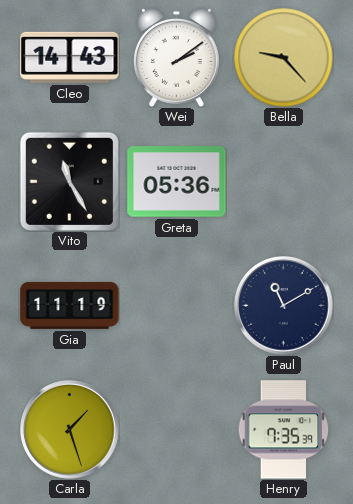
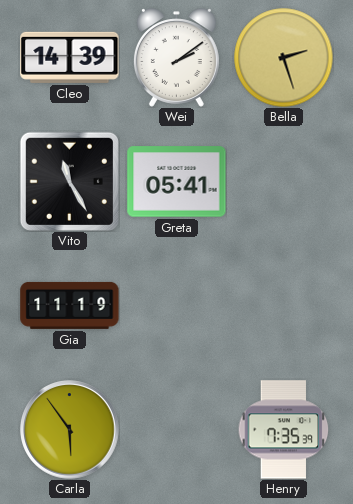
Cleo: 14:43 -> 14:39 (70, 57)
Bella: 9:23 -> 2:27 (284, 58)
Greta: 05:36 -> 05:41 (177, 182)
Paul: 11:10 -> none (284, 306)
Carla: 1:27 -> 5:54 (70, 430)
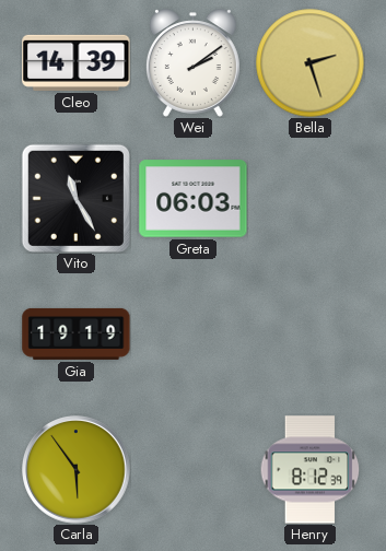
Greta: 05:41 -> 06:03 (194, 199)
Gia: 11:19 -> 19:19 (77, 333)
Henry: 7:35 -> 8:12 (311, 470)
